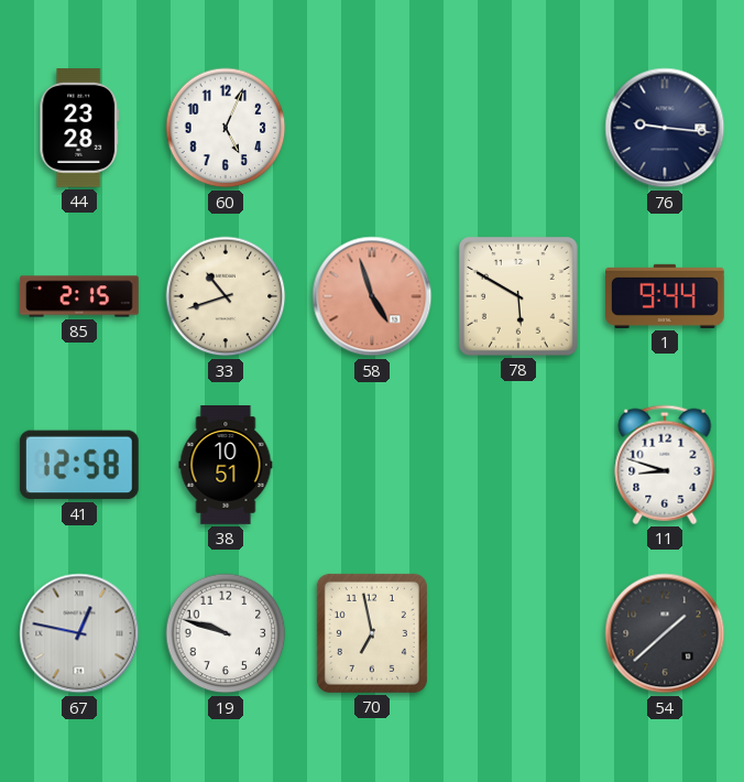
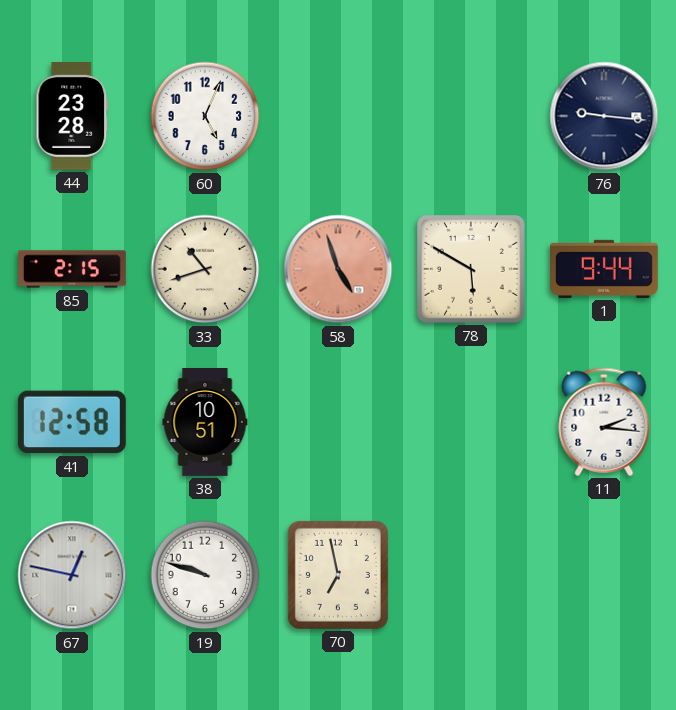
11: 8:48 -> 2:16 (604, 422)
54: 1:38 -> none (665, 633)
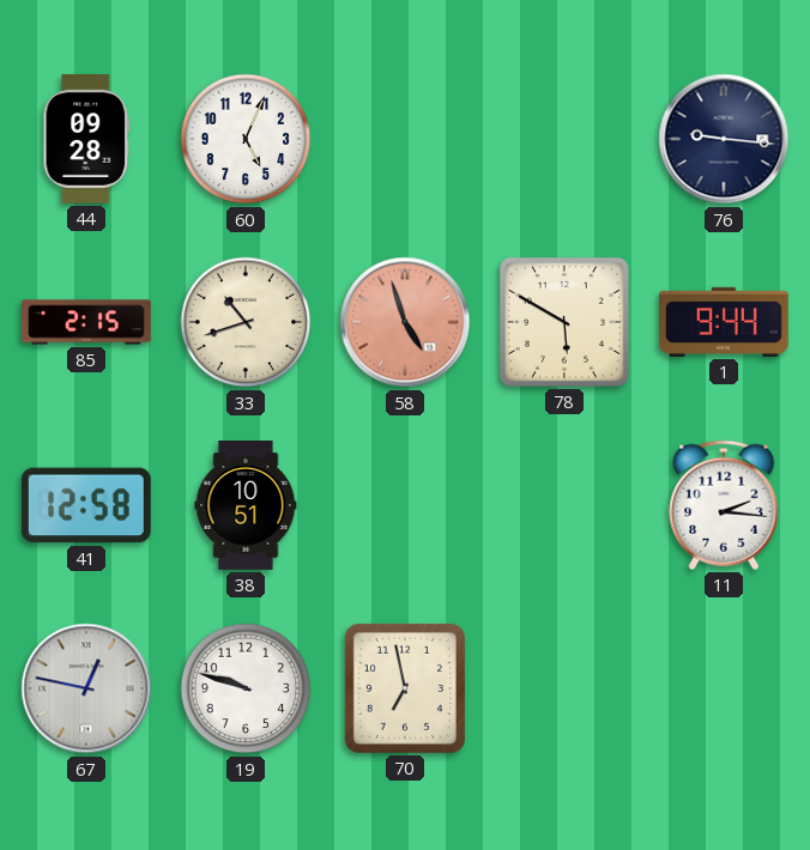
44: 23:28 -> 09:28 (86, 140)
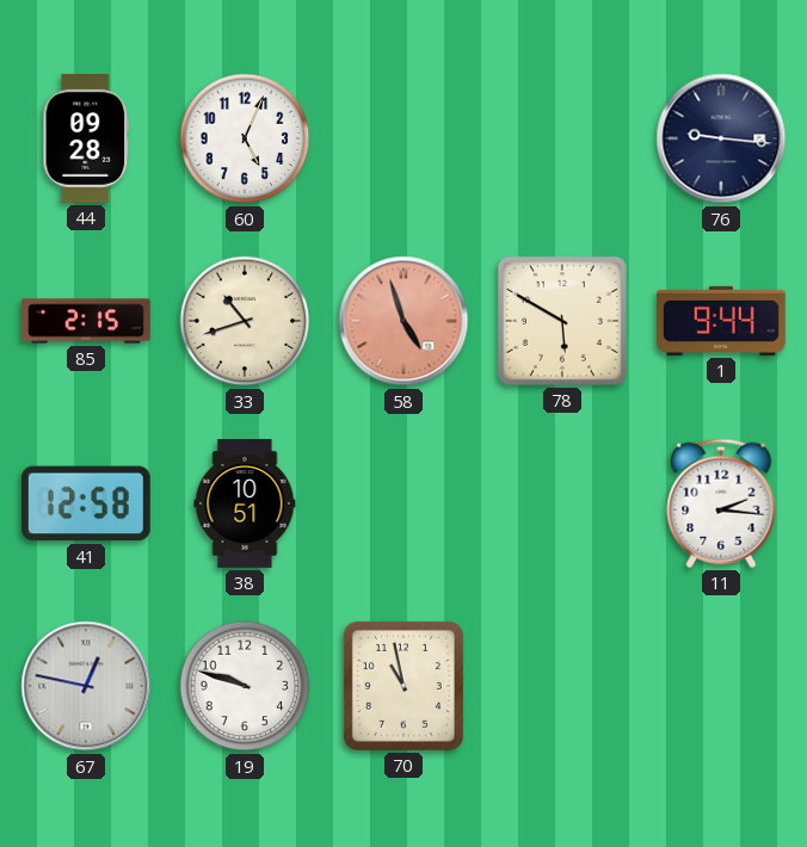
70: 6:58 -> 10:58 (403, 686)
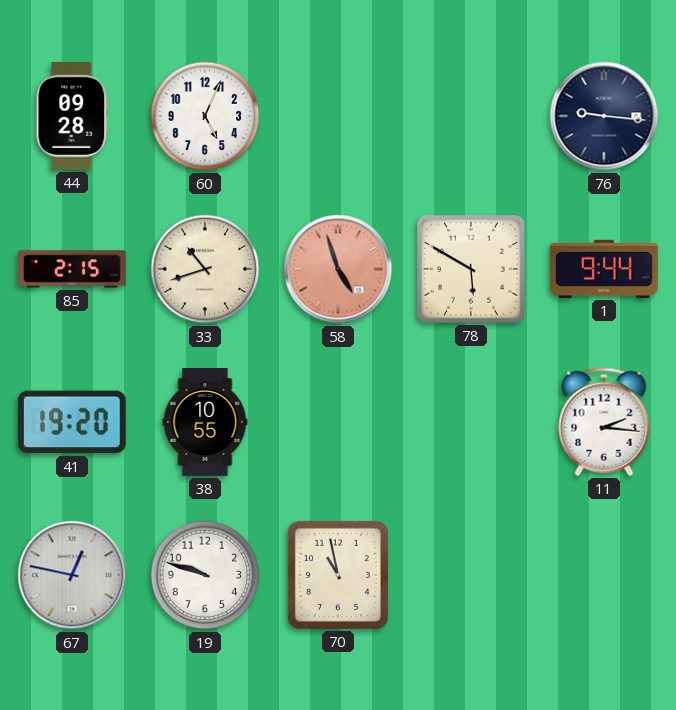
41: 12:58 -> 19:20 (72, 422)
38: 10:51 -> 10:55 (205, 422)
